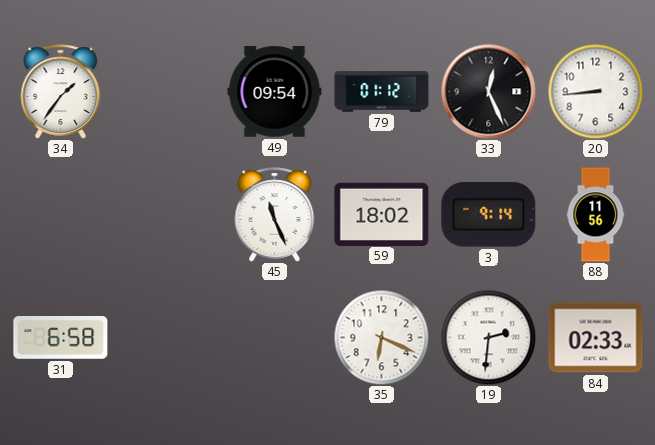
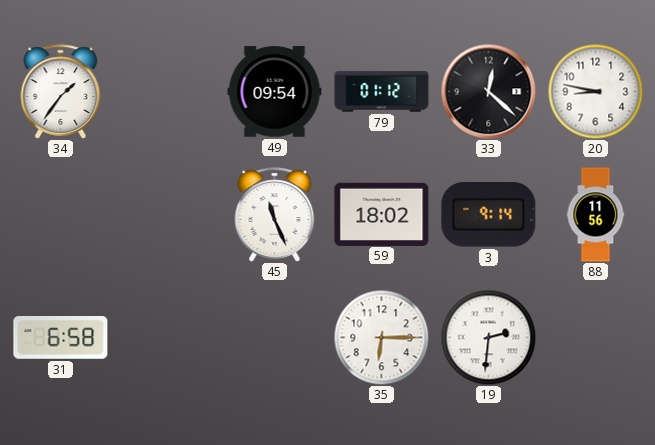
33: 12:26 -> 12:22 (488, 91)
20: 8:44 -> 8:47 (595, 91)
35: 6:19 -> 6:15 (381, 337)
84: 02:33 -> none (596, 338)
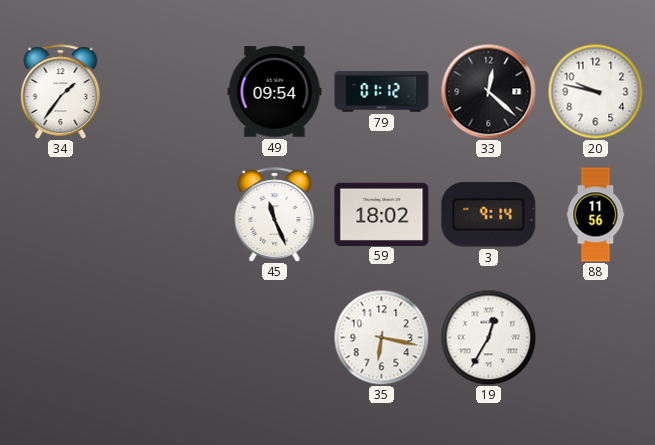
20: 8:47 -> 9:47 (595, 91)
31: 6:58 -> none (61, 338)
35: 6:15 -> 6:17 (381, 337)
19: 2:31 -> 12:35 (488, 337)
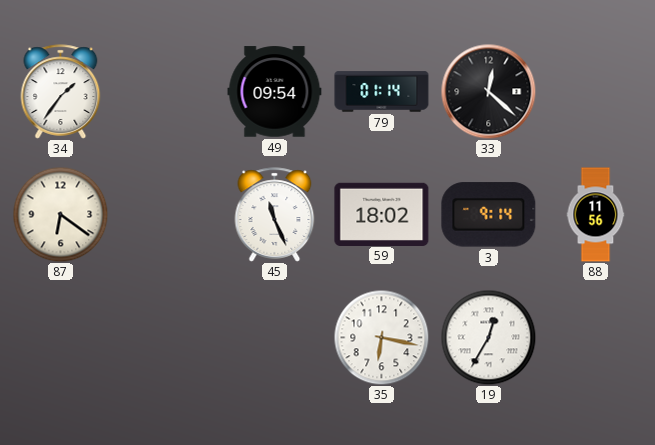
79: 01:12 -> 01:14 (382, 92)
20: 9:47 -> none (595, 91)
87: none -> 6:21 (60, 214)
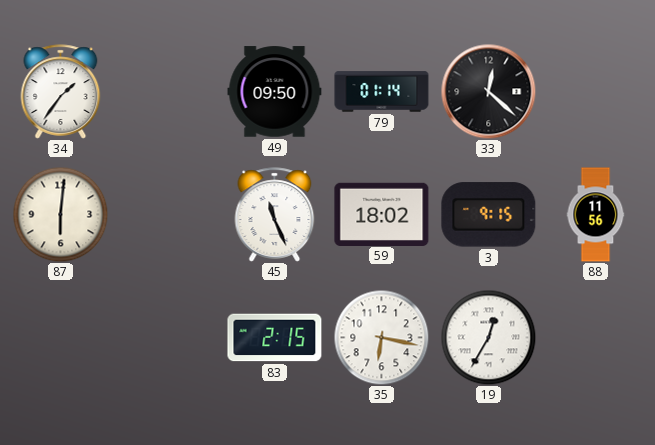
49: 09:54 -> 09:50 (275, 92)
87: 6:21 -> 6:01 (60, 214)
3: 9:14 -> 9:15 (489, 215)
83: none -> 2:15 (275, 338)
